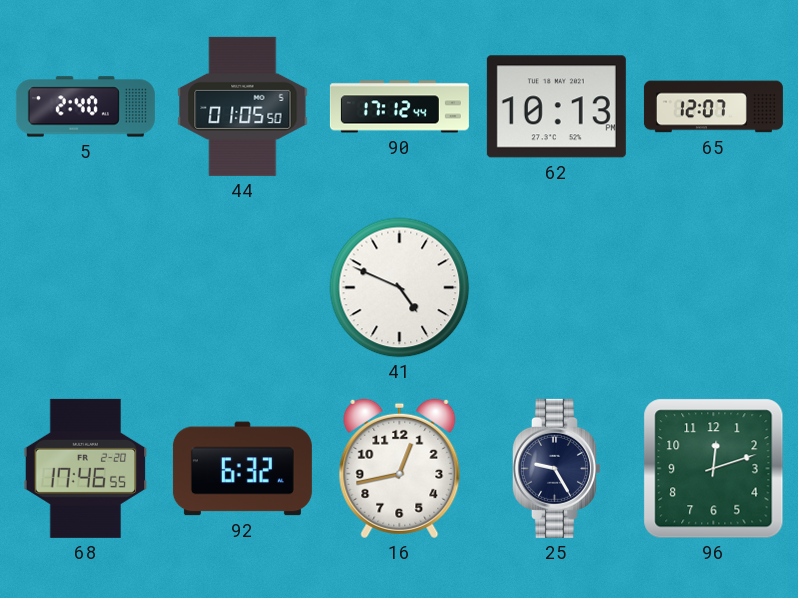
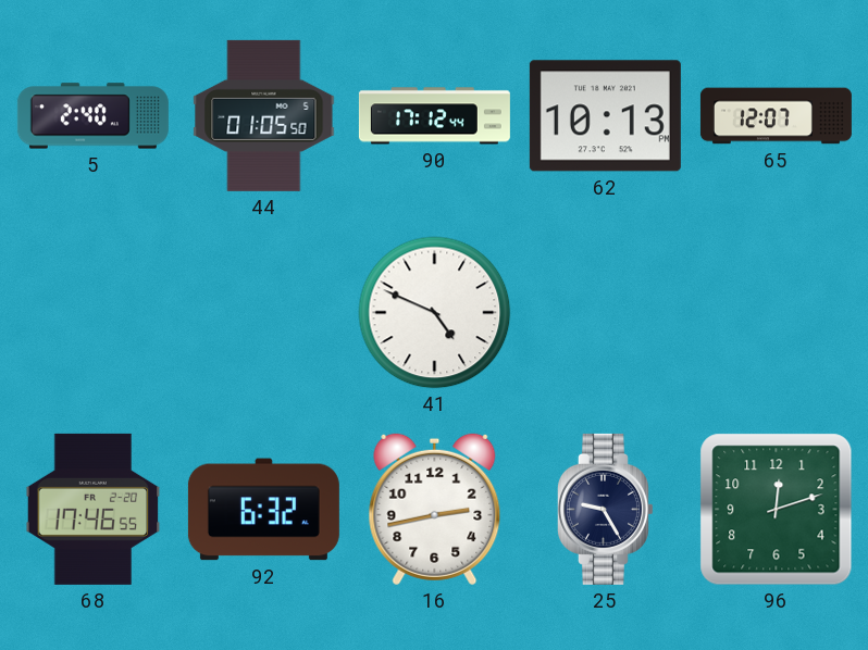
16: 12:43 -> 2:43 (435, 510)
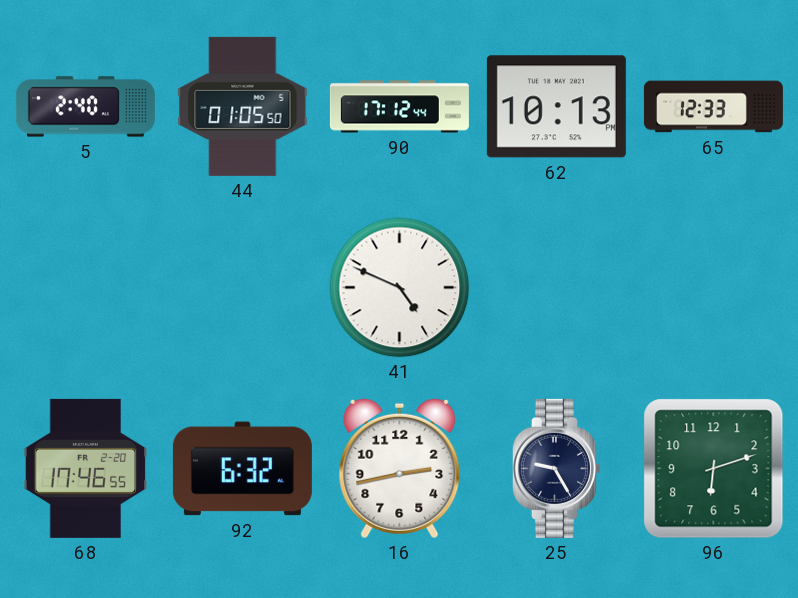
65: 12:07 -> 12:33 (713, 107)
96: 12:12 -> 6:12 (714, 469)
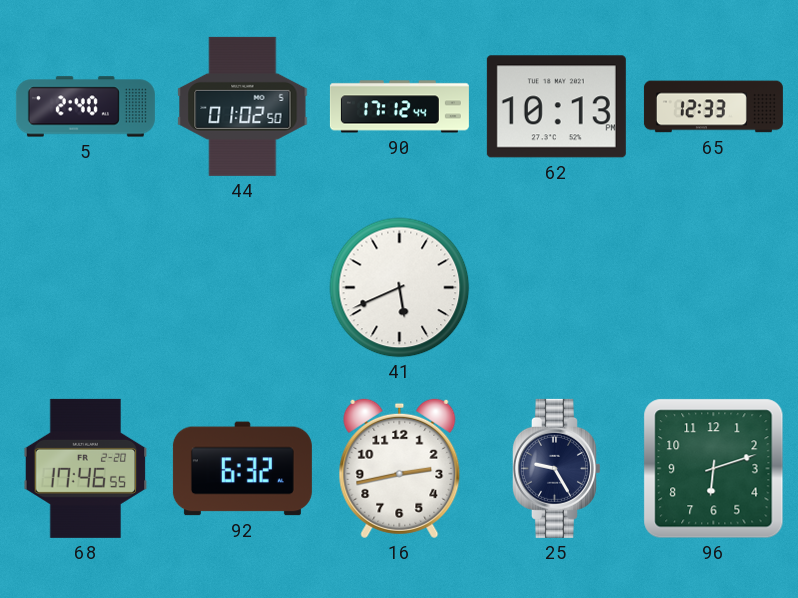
44: 01:05 -> 01:02 (243, 106)
41: 4:49 -> 5:41 (400, 288)
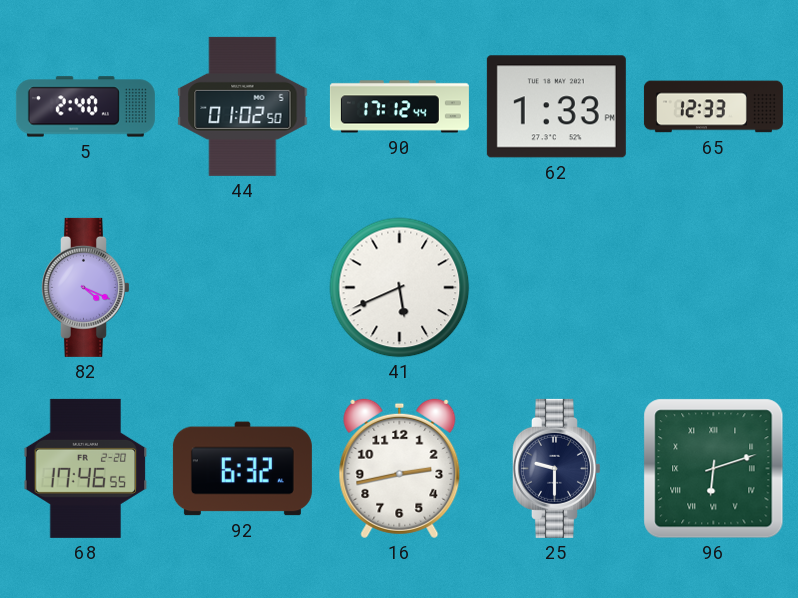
62: 10:13 -> 1:33 (556, 107)
82: none -> 4:19 (85, 287)
25: 9:25 -> 9:30 (556, 468)
96 numerals: Arabic -> Roman (714, 469)
